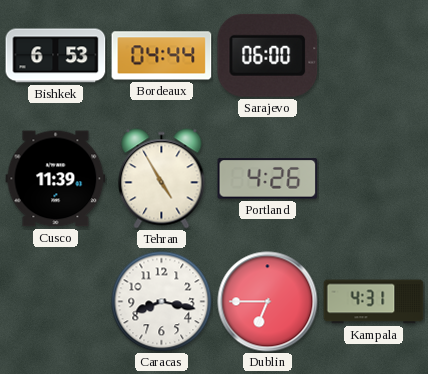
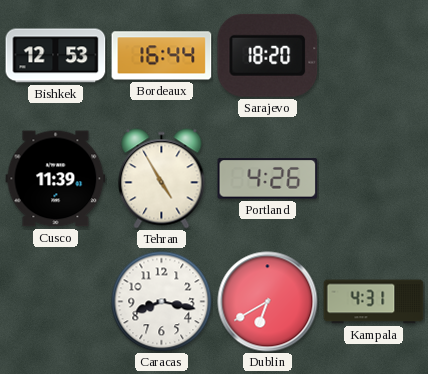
Bishkek: 6:53 -> 12:53 (56, 56)
Bordeaux: 04:44 -> 16:44 (162, 56)
Sarajevo: 06:00 -> 18:20 (268, 55)
Dublin: 6:45 -> 6:40 (268, 302)
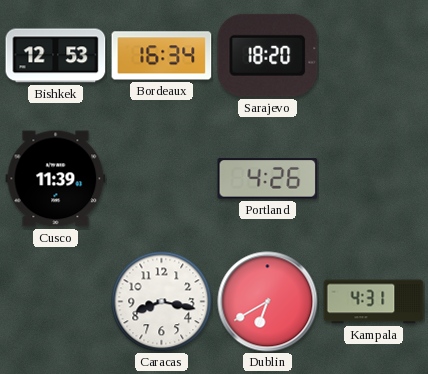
Bordeaux: 16:44 -> 16:34 (162, 56)
Tehran: 4:55 -> none (162, 179)
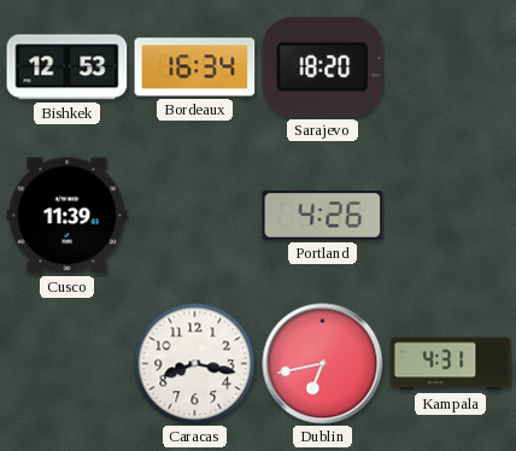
Dublin: 6:40 -> 6:43 (323, 364)
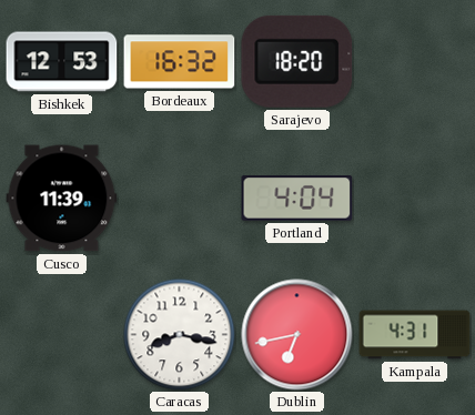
Bordeaux: 16:34 -> 16:32 (180, 62)
Portland: 4:26 -> 4:04 (297, 199)
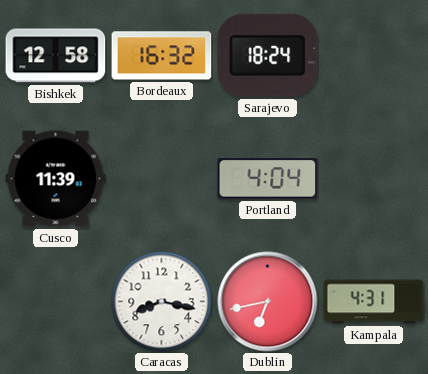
Bishkek: 12:53 -> 12:58 (56, 56)
Sarajevo: 18:20 -> 18:24 (268, 55)
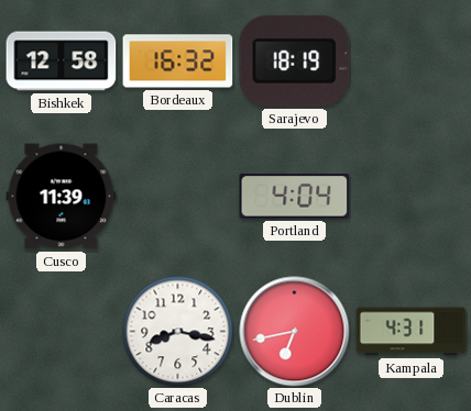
Sarajevo: 18:24 -> 18:19 (295, 60)
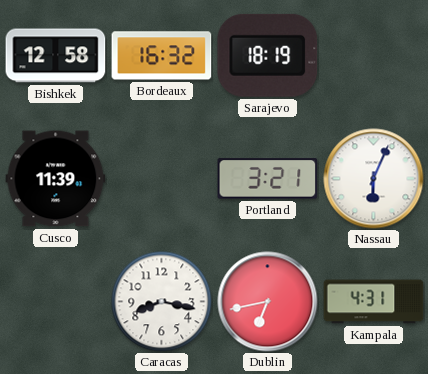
Portland: 4:04 -> 3:21 (268, 179)
Nassau: none -> 6:04 (374, 179)
